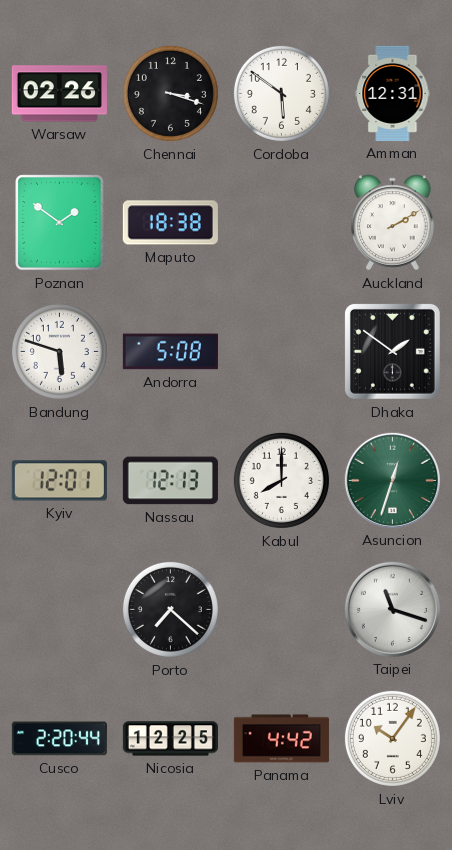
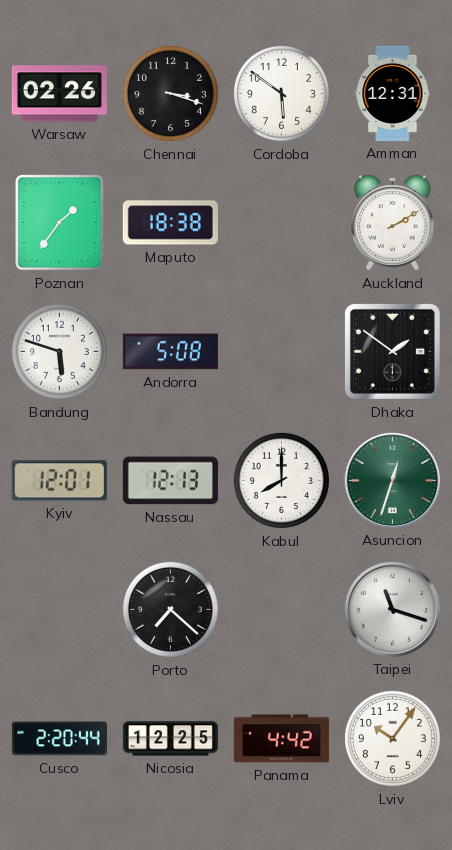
Poznan: 1:51 -> 1:36 (60, 223)
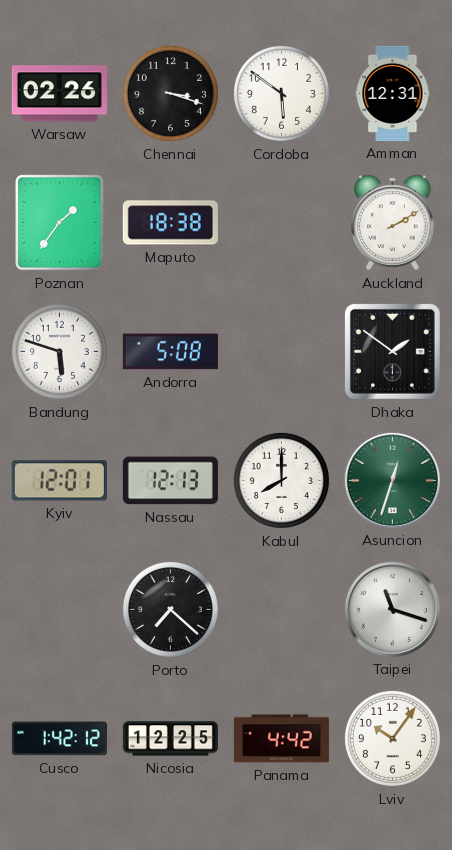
Cusco: 2:20 -> 1:42 (59, 739)
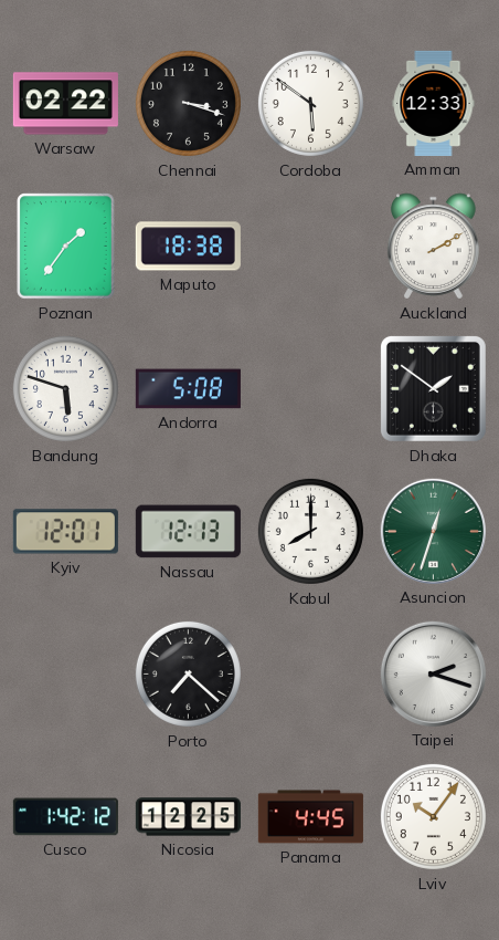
Warsaw: 02:26 -> 02:22 (65, 104)
Amman: 12:31 -> 12:33 (434, 103)
Taipei: 11:18 -> 2:18 (433, 673)
Panama: 4:42 -> 4:45 (310, 817)
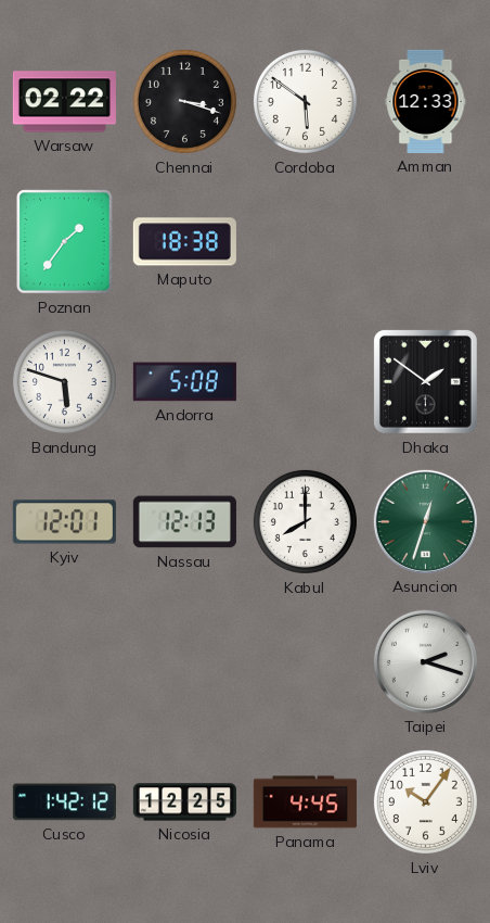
Auckland: 2:10 -> none (434, 247)
Porto: 7:22 -> none (188, 673)
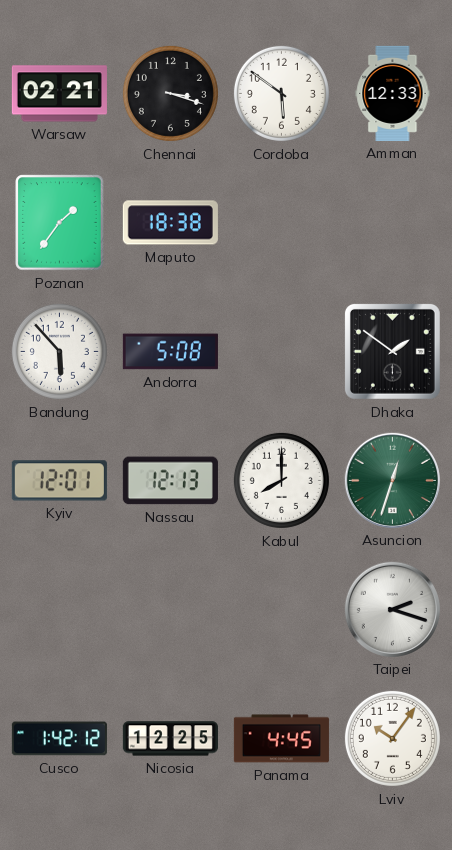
Warsaw: 02:22 -> 02:21 (59, 94)
Bandung: 5:48 -> 5:53 (59, 351)
